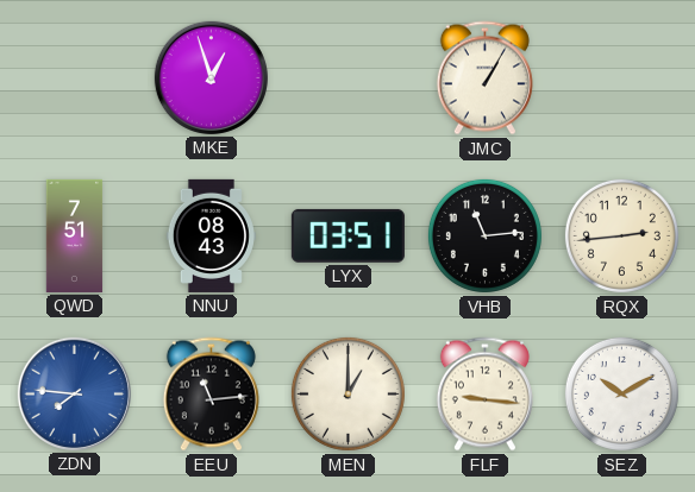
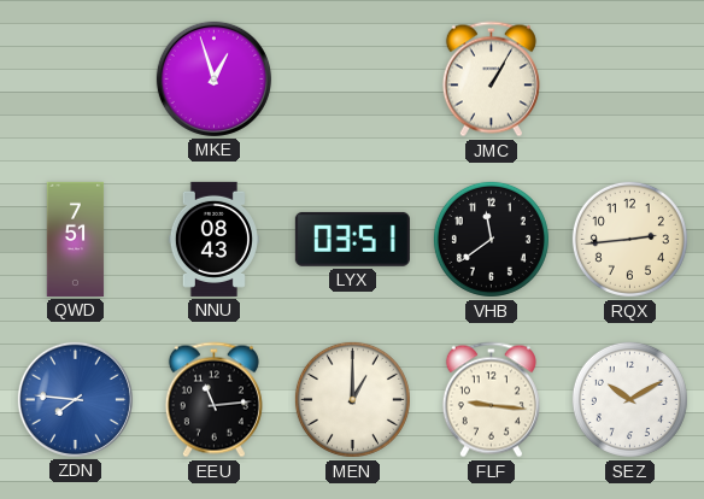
VHB: 11:14 -> 11:39 (491, 239)
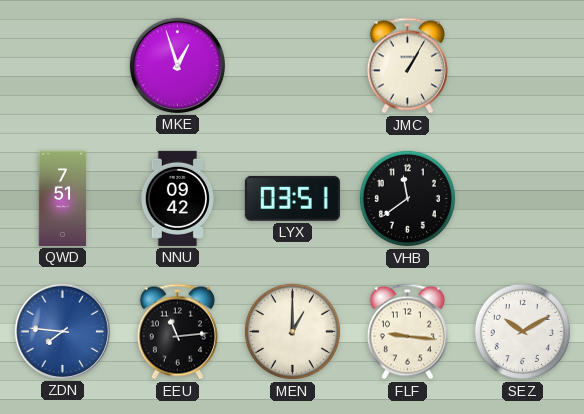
NNU: 08:43 -> 09:42 (177, 198)
RQX: 2:44 -> none (629, 239)
